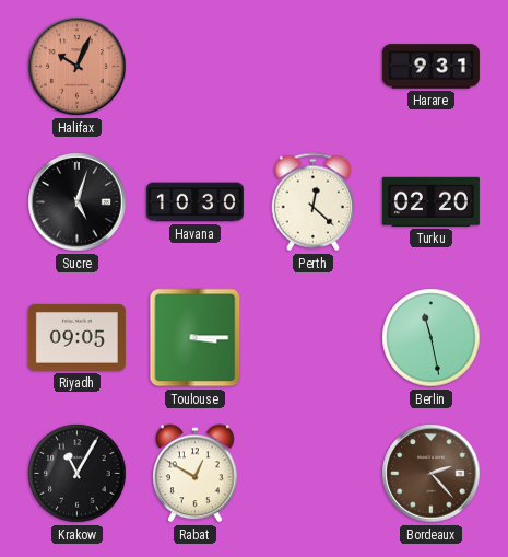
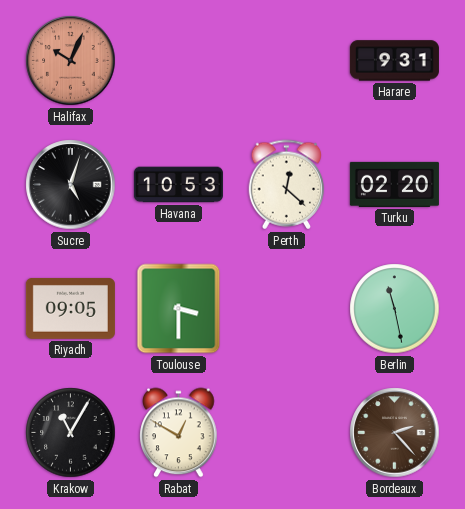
Havana: 10:30 -> 10:53 (178, 185)
Toulouse: 3:15 -> 3:30 (179, 309)
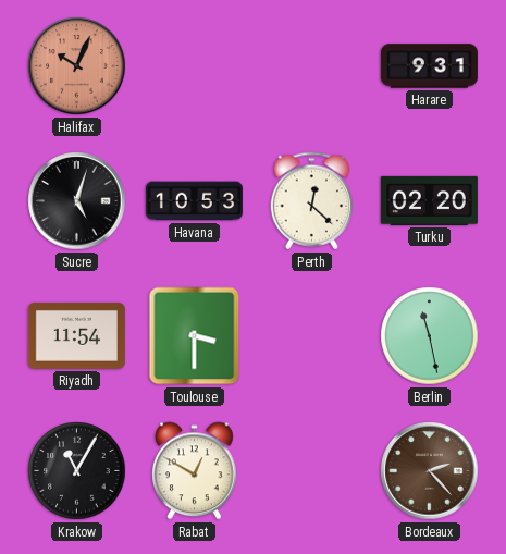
Riyadh: 09:05 -> 11:54 (76, 336)
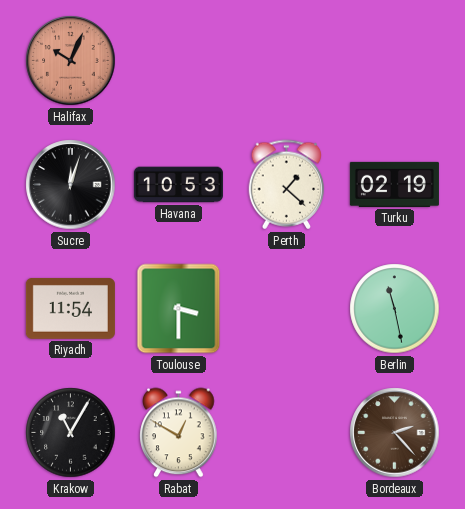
Harare: 9:31 -> none (429, 66)
Sucre: 5:03 -> 12:03 (71, 185)
Perth: 12:22 -> 1:22 (287, 185)
Turku: 02:20 -> 02:19 (394, 184)
